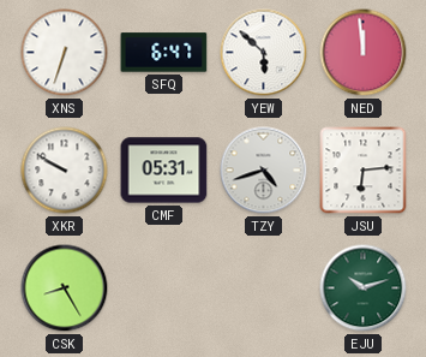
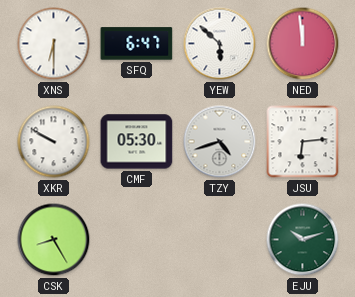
XNS: 6:33 -> 6:30 (54, 44)
CMF: 05:31 -> 05:30 (137, 142)
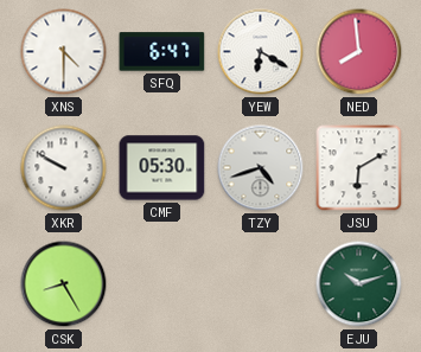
XNS: 6:30 -> 4:30 (64, 52)
YEW: 5:52 -> 6:20 (261, 52)
NED: 11:59 -> 7:59 (359, 52)
JSU: 6:14 -> 6:10 (359, 168)
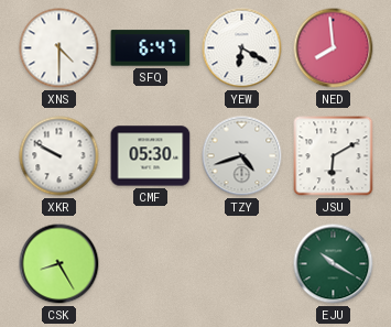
EJU: 10:12 -> 10:20 (334, 264)
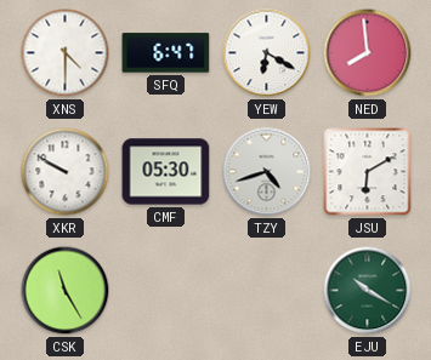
CSK: 8:25 -> 11:25 (66, 291)
